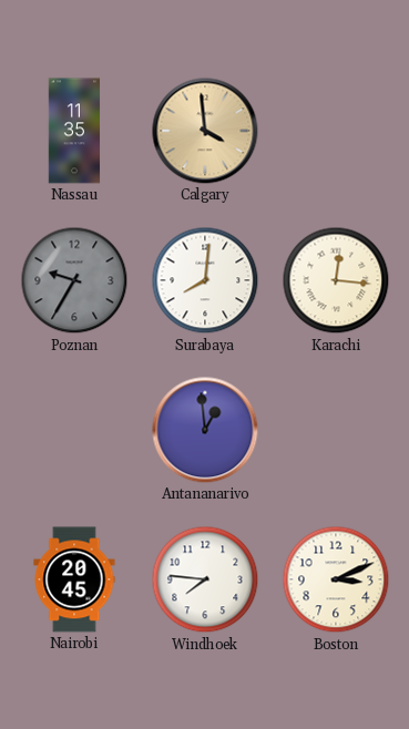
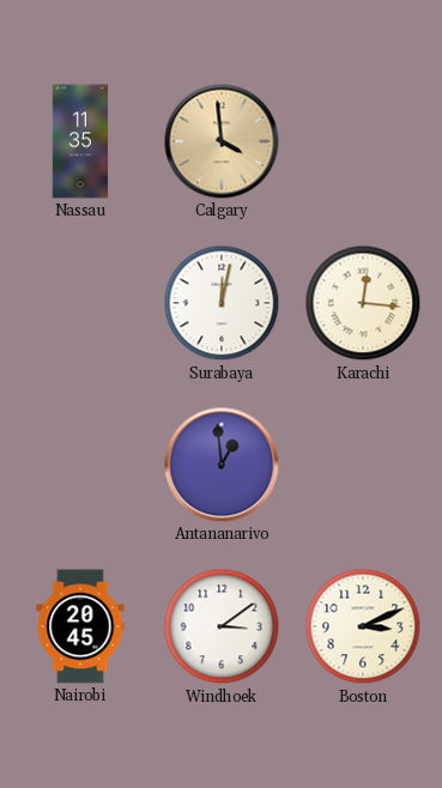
Poznan: 9:35 -> none (74, 280)
Surabaya: 8:01 -> 12:02 (222, 303)
Windhoek: 7:46 -> 3:09 (222, 626)
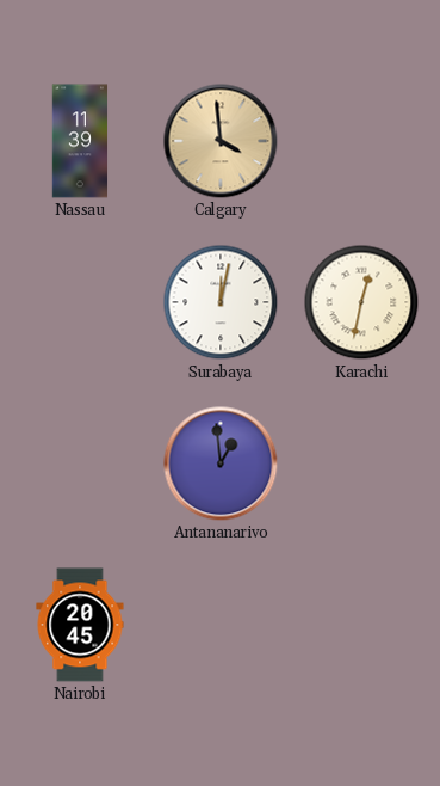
Nassau: 11:35 -> 11:39 (80, 141)
Karachi: 12:16 -> 12:32 (361, 302)
Windhoek: 3:09 -> none (222, 626)
Boston: 3:11 -> none (363, 626)
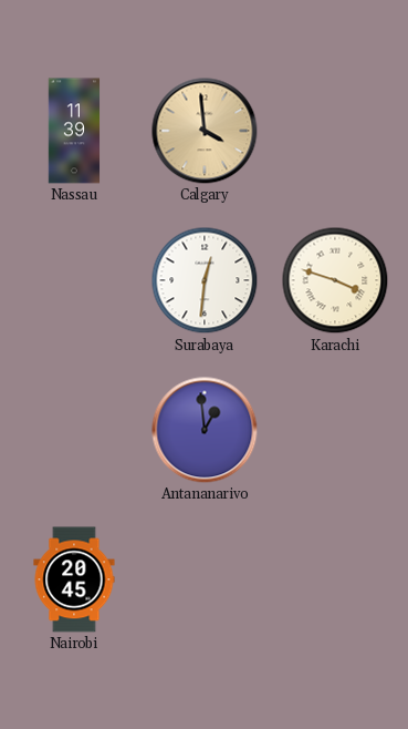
Surabaya: 12:02 -> 12:31 (205, 280)
Karachi: 12:32 -> 3:48 (335, 280)
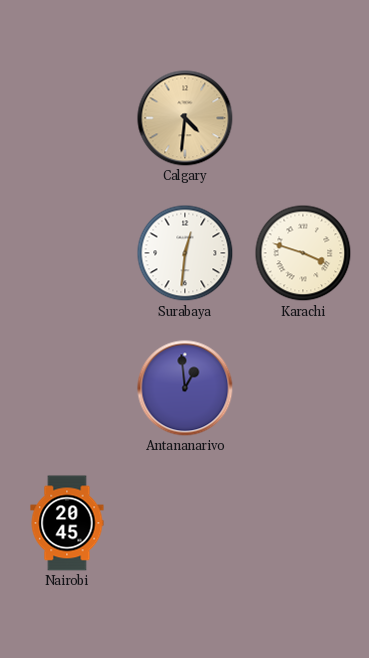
Nassau: 11:39 -> none (74, 131)
Calgary: 3:59 -> 4:31 (185, 118)
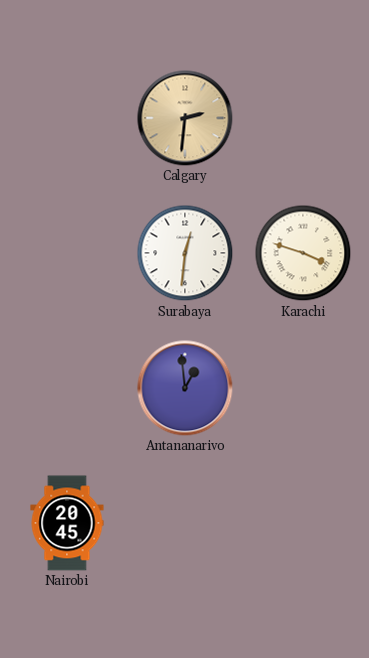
Calgary: 4:31 -> 2:31 (185, 118)
